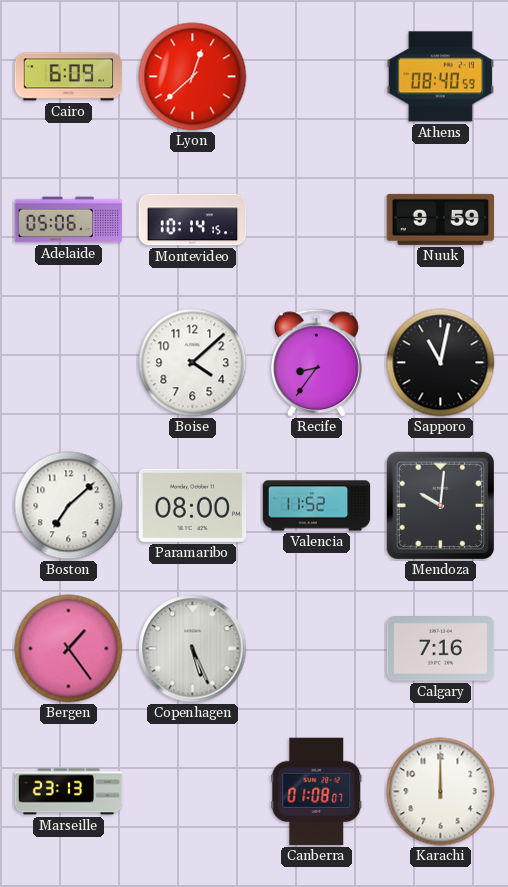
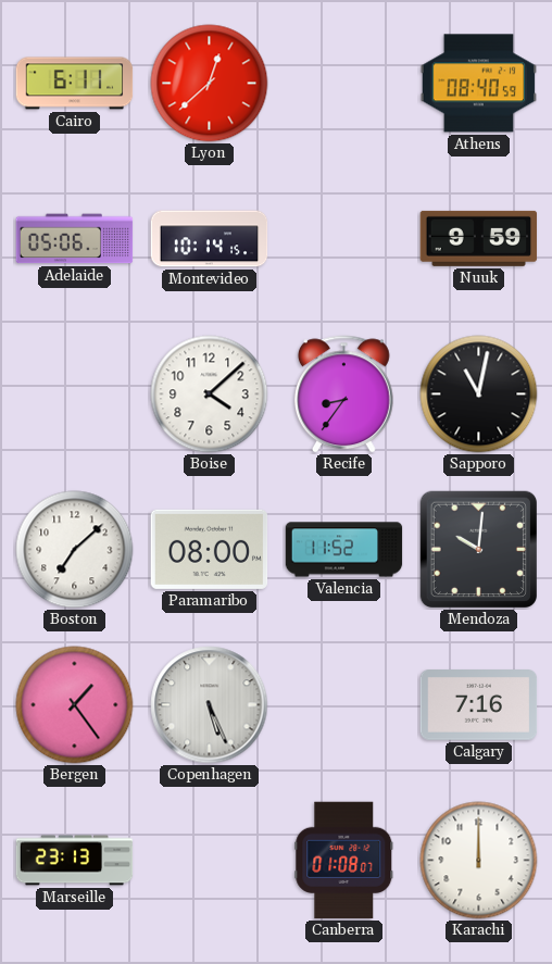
Cairo: 6:09 -> 6:11 (75, 84)
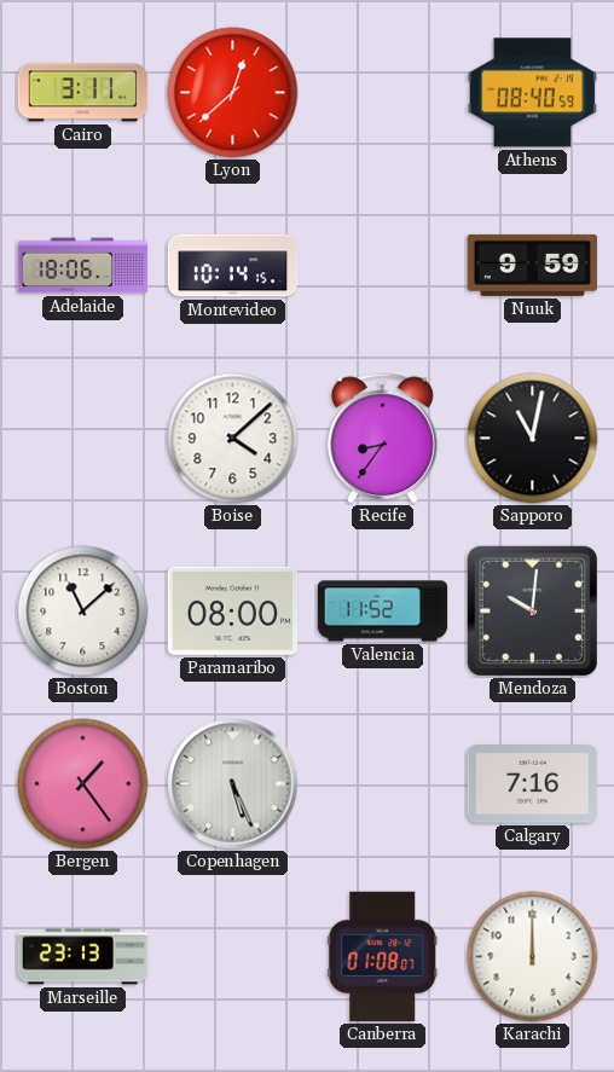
Cairo: 6:11 -> 3:11 (83, 93)
Adelaide: 05:06 -> 18:06 (83, 266)
Boston: 7:08 -> 11:08 (83, 612)
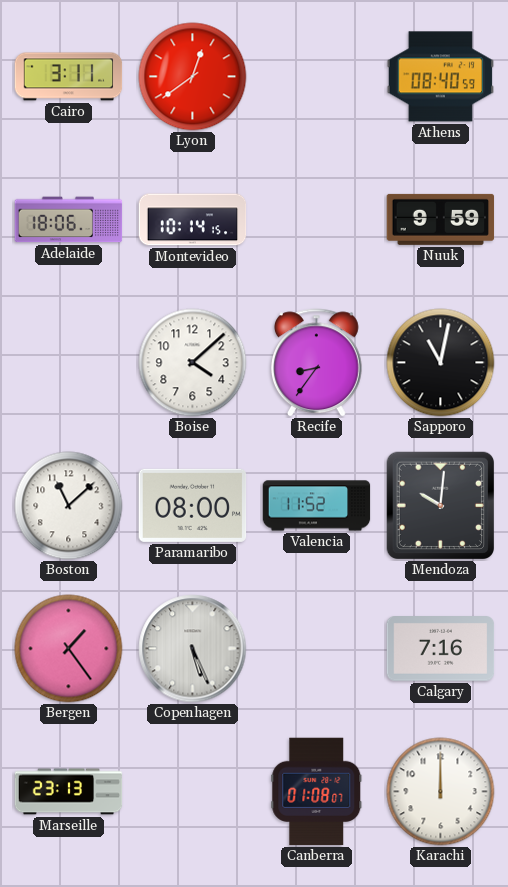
Lyon: 12:38 -> 12:39 (193, 77)
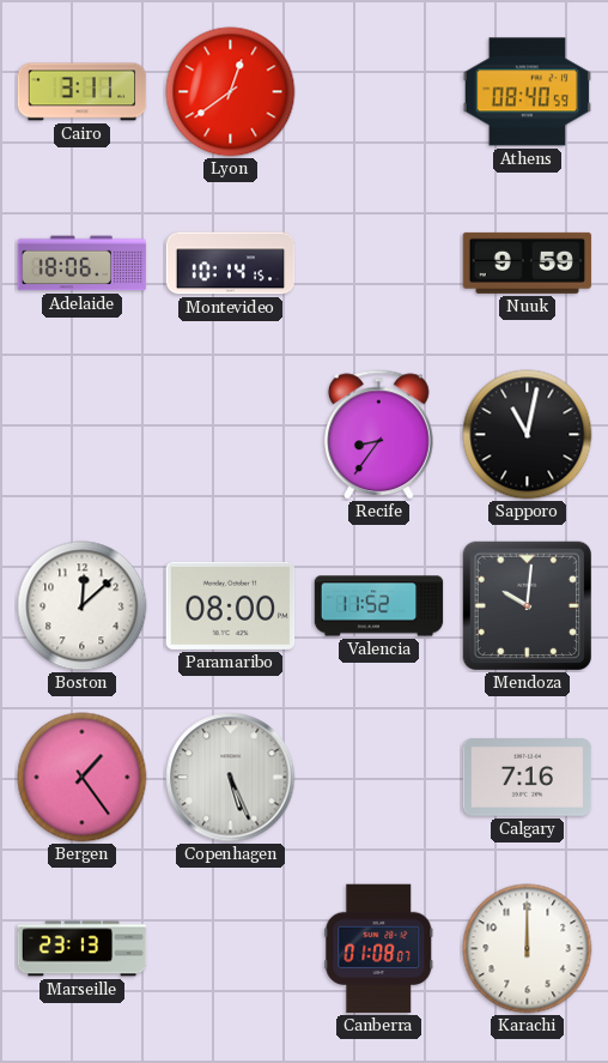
Boise: 4:08 -> none (193, 363)
Boston: 11:08 -> 12:08 (83, 606)
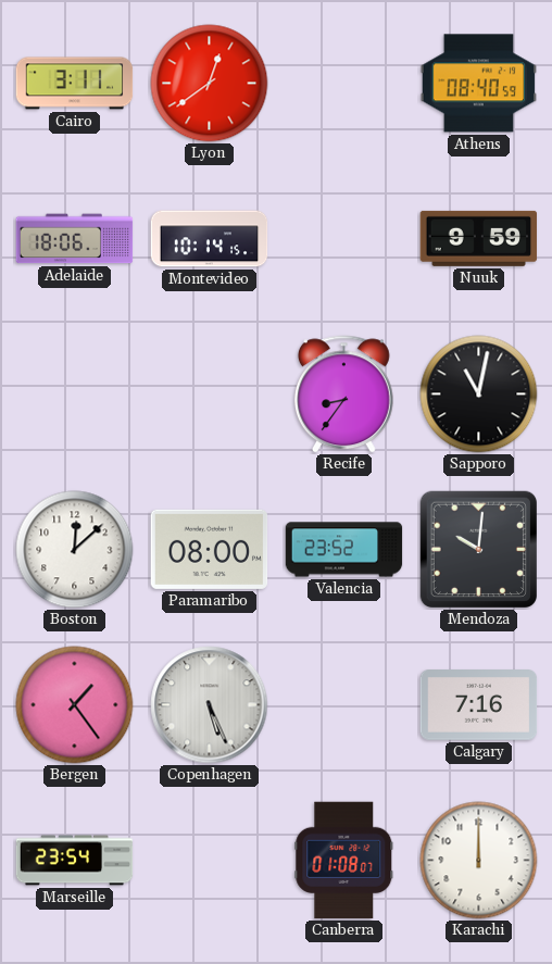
Valencia: 11:52 -> 23:52 (344, 550)
Marseille: 23:13 -> 23:54 (75, 861)
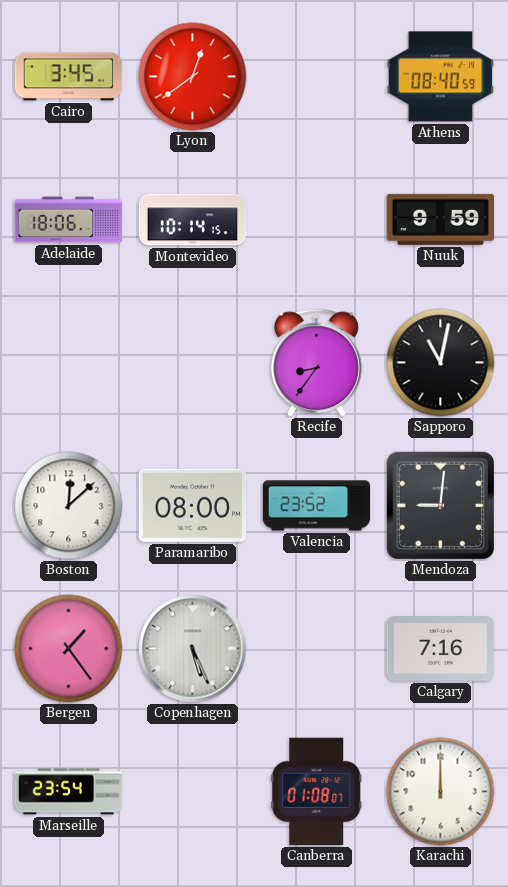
Cairo: 3:11 -> 3:45 (69, 77)
Mendoza: 10:01 -> 9:01 (440, 505)
